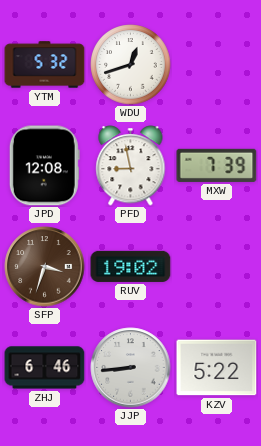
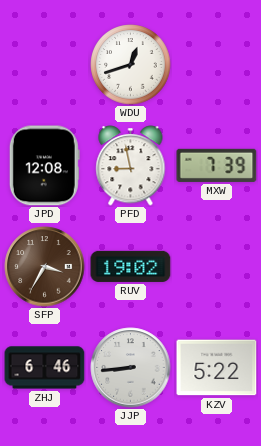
YTM: 5:32 -> none (45, 65)
SFP: 3:33 -> 3:35 (45, 267)
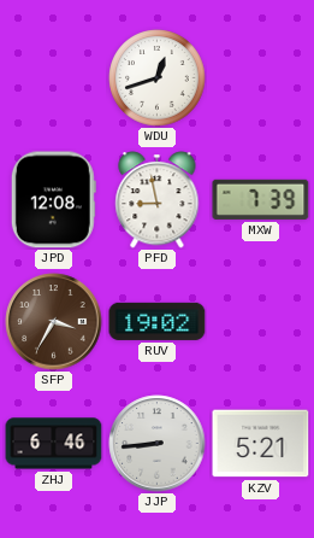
KZV: 5:22 -> 5:21 (261, 444)
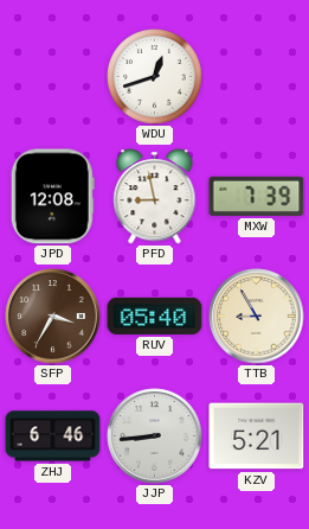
RUV: 19:02 -> 05:40 (155, 316)
TTB: none -> 8:55 (257, 317)
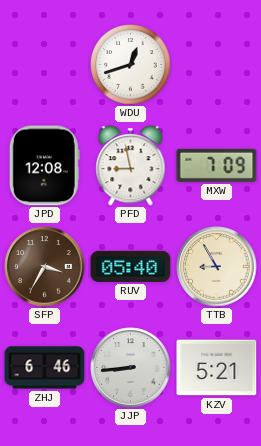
MXW: 7:39 -> 7:09 (217, 165)
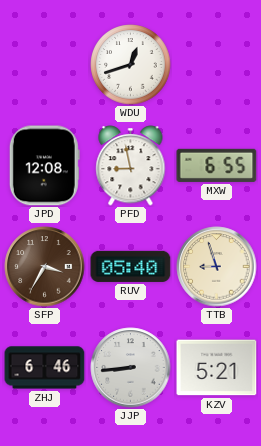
MXW: 7:09 -> 6:55 (217, 165)
TTB: 8:55 -> 8:57 (217, 267)
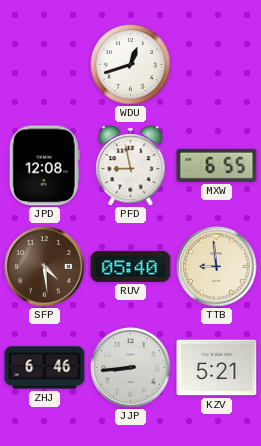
SFP: 3:35 -> 4:29 (45, 267)
TTB: 8:57 -> 8:59 (217, 267)
